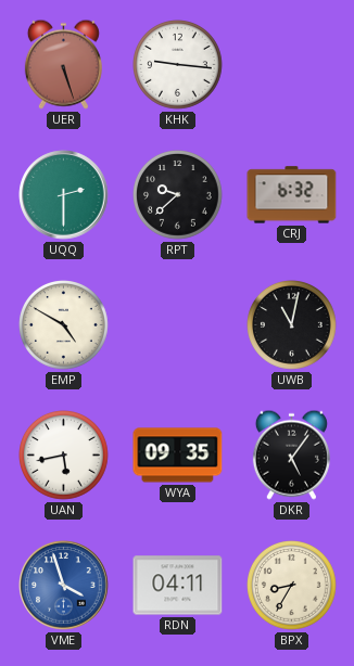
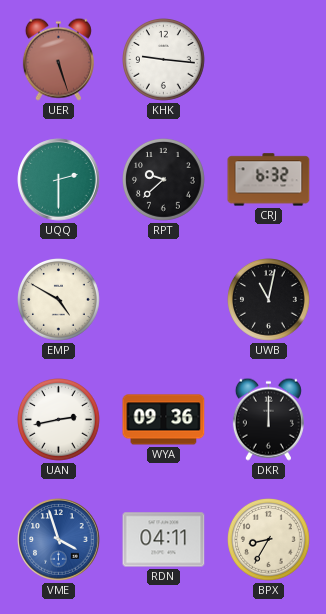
UAN: 5:43 -> 2:43 (59, 420)
WYA: 09:35 -> 09:36 (164, 420)
DKR: 5:06 -> 12:00 (268, 419)
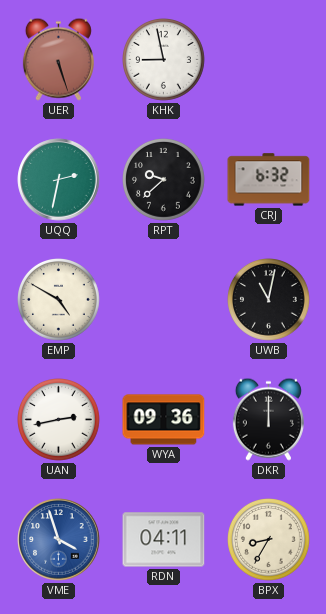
KHK: 9:16 -> 8:58 (164, 60)
UQQ: 2:30 -> 2:32 (59, 180)
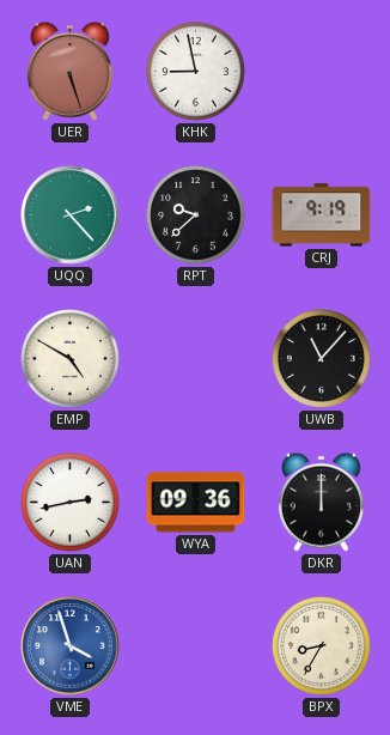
UQQ: 2:32 -> 2:23 (71, 215)
CRJ: 6:32 -> 9:19 (322, 215)
UWB: 11:02 -> 11:07 (322, 359)
RDN: 04:11 -> none (164, 540)
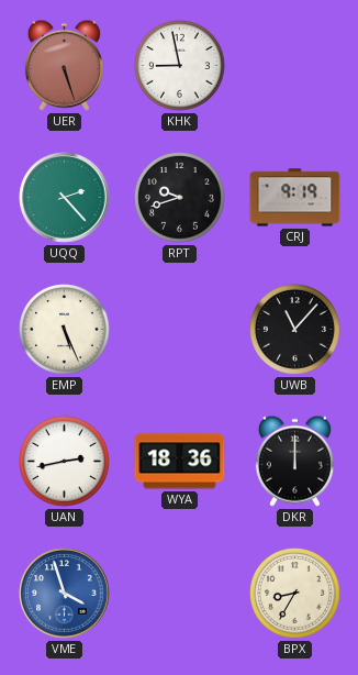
RPT: 9:38 -> 9:42 (180, 198)
EMP: 4:50 -> 5:26 (65, 330)
WYA: 09:36 -> 18:36 (180, 462)
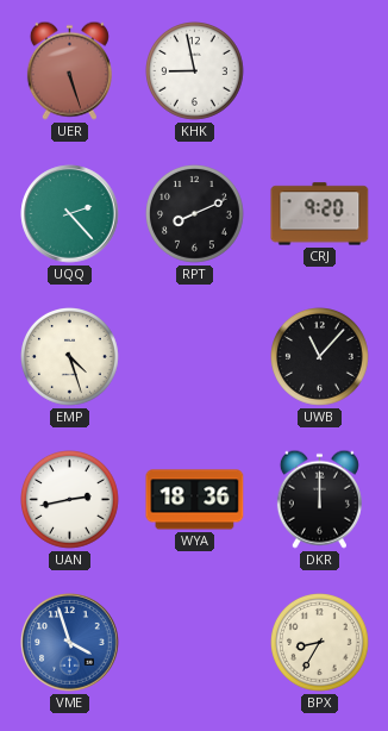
RPT: 9:42 -> 8:11 (195, 214)
CRJ: 9:19 -> 9:20 (320, 214)
EMP: 5:26 -> 4:27 (70, 357)
